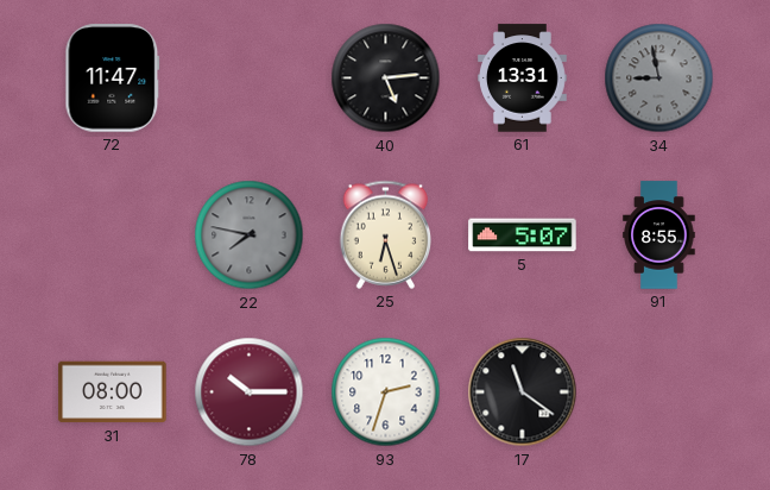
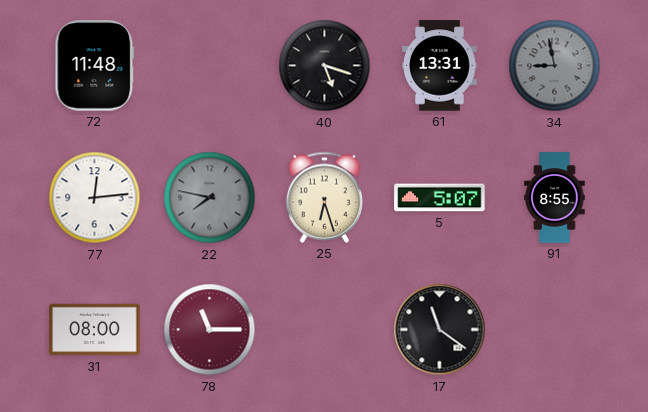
72: 11:47 -> 11:48 (95, 66)
40: 5:14 -> 5:18 (325, 66)
77: none -> 12:14 (95, 198)
78: 10:15 -> 11:15 (210, 330)
93: 2:33 -> none (386, 392)
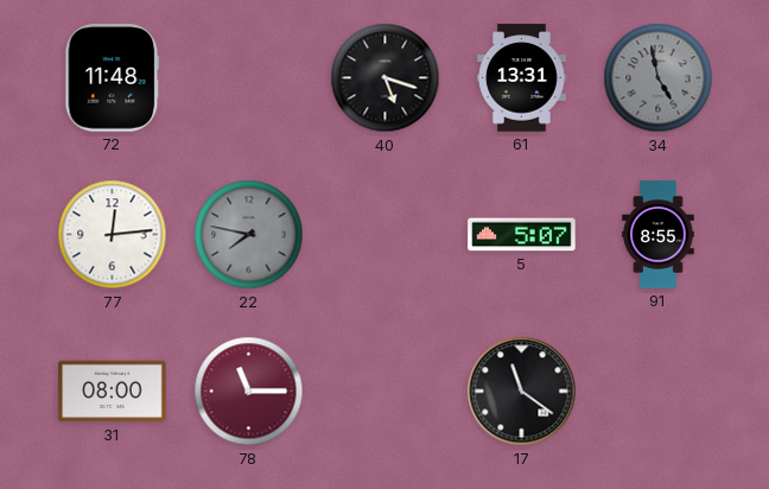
34: 8:58 -> 4:58 (659, 78)
25: 6:27 -> none (325, 197)
